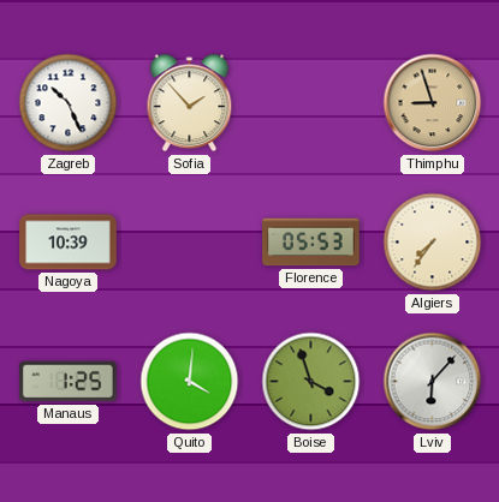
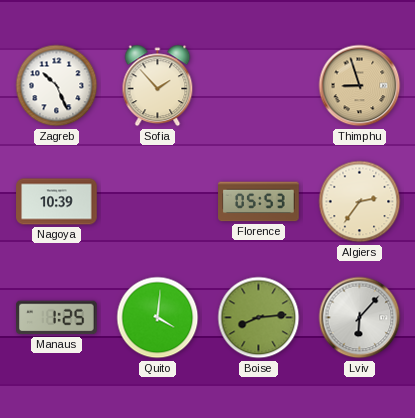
Algiers: 7:36 -> 2:36 (360, 202)
Boise: 3:57 -> 8:14 (259, 318)
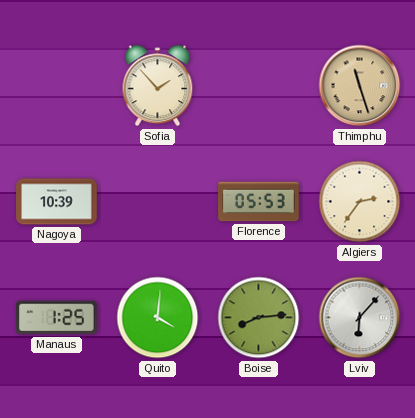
Zagreb: 10:26 -> none (57, 86)
Thimphu: 8:57 -> 11:27 (360, 86)
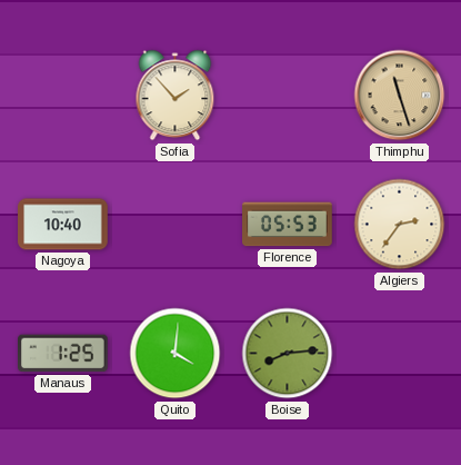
Nagoya: 10:39 -> 10:40 (63, 225)
Lviv: 6:07 -> none (360, 318)
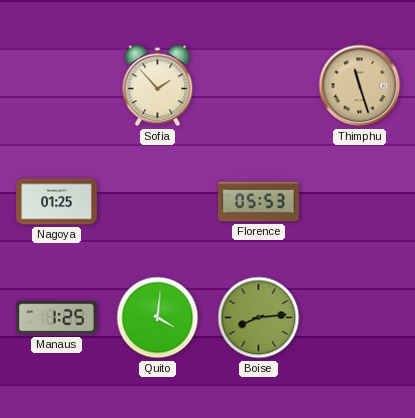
Nagoya: 10:40 -> 01:25 (57, 202)
Algiers: 2:36 -> none (400, 225)
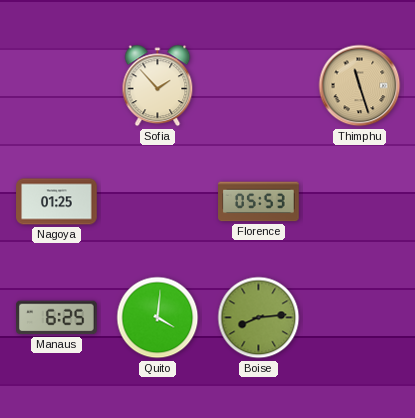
Manaus: 1:25 -> 6:25 (57, 318)
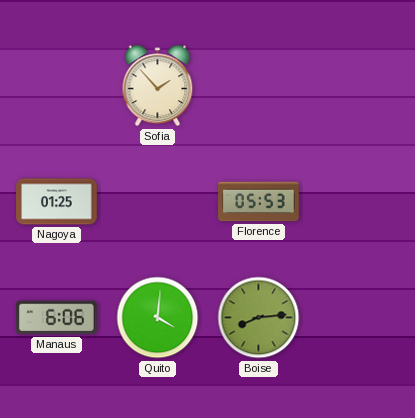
Thimphu: 11:27 -> none (360, 86)
Manaus: 6:25 -> 6:06 (57, 318)
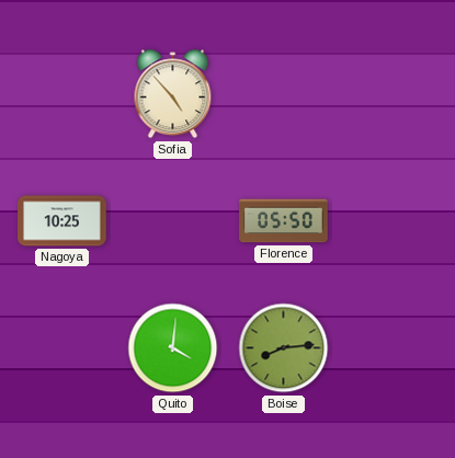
Sofia: 1:53 -> 4:53 (173, 94)
Nagoya: 01:25 -> 10:25 (62, 221)
Florence: 05:53 -> 05:50 (284, 221)
Manaus: 6:06 -> none (57, 318)
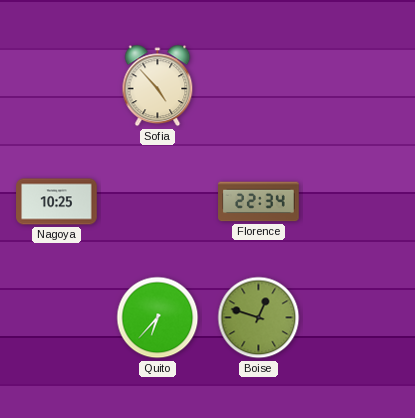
Florence: 05:50 -> 22:34 (259, 202)
Quito: 4:01 -> 6:37 (158, 318)
Boise: 8:14 -> 12:48 (259, 318)
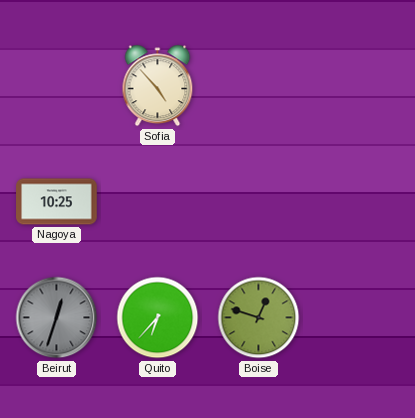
Florence: 22:34 -> none (259, 202)
Beirut: none -> 12:33 (57, 318)
